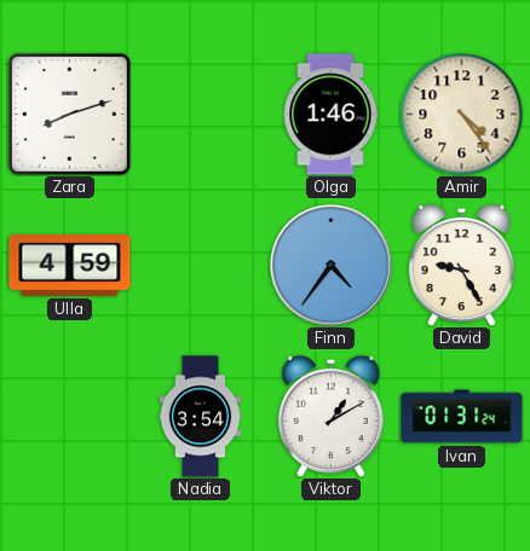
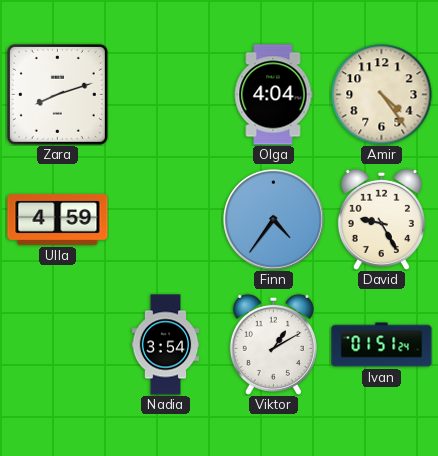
Olga: 1:46 -> 4:04 (273, 95)
Ivan: 01:31 -> 01:51 (382, 345)
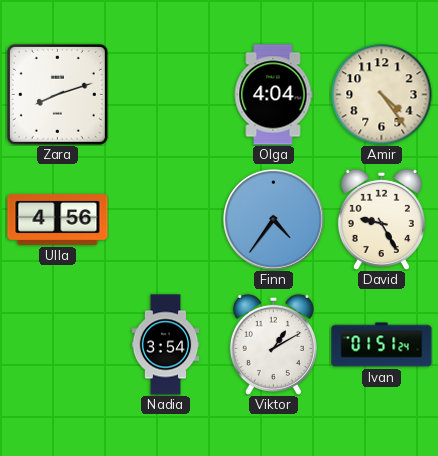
Ulla: 4:59 -> 4:56 (58, 219)
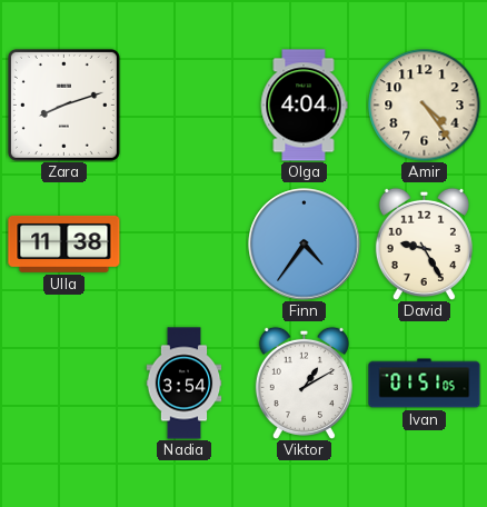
Ulla: 4:56 -> 11:38 (64, 243)
Ivan: 01:51:24 -> 01:51:05 (425, 384)
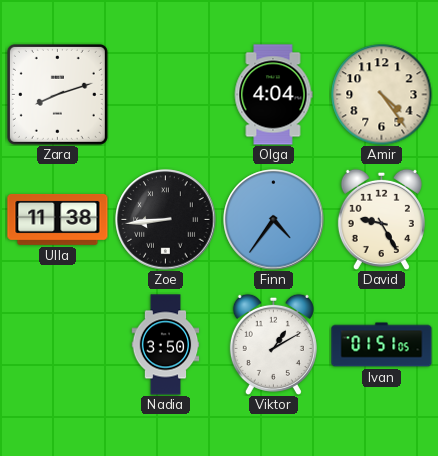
Zoe: none -> 8:44 (166, 220)
Nadia: 3:54 -> 3:50 (166, 345)
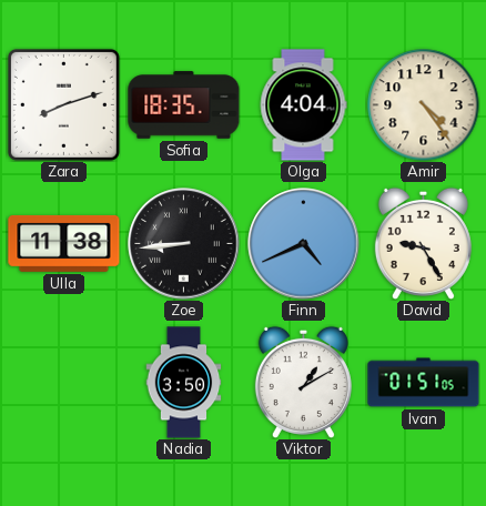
Sofia: none -> 18:35 (184, 105)
Finn: 4:36 -> 4:41 (304, 244)
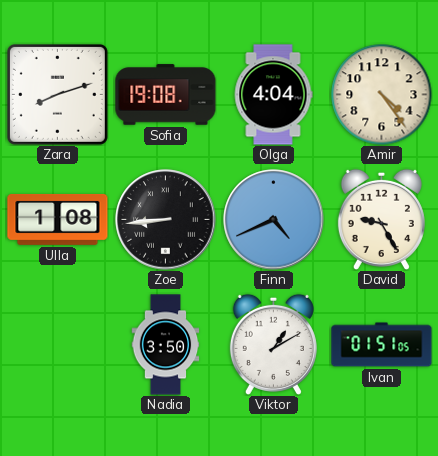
Sofia: 18:35 -> 19:08 (166, 95)
Ulla: 11:38 -> 1:08 (58, 219)
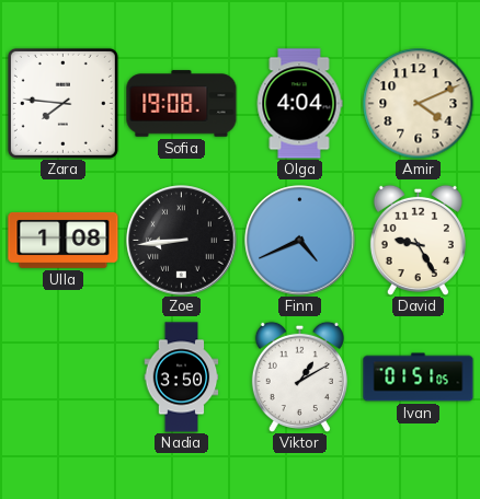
Zara: 8:12 -> 7:46 (62, 103)
Amir: 4:24 -> 4:11 (419, 104)
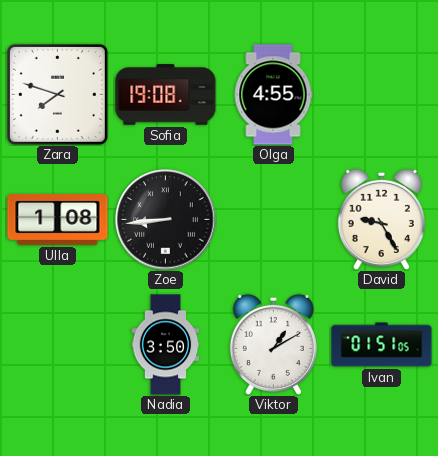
Zara: 7:46 -> 7:48 (57, 94)
Olga: 4:04 -> 4:55 (273, 95)
Amir: 4:11 -> none (419, 104)
Finn: 4:41 -> none (300, 241)
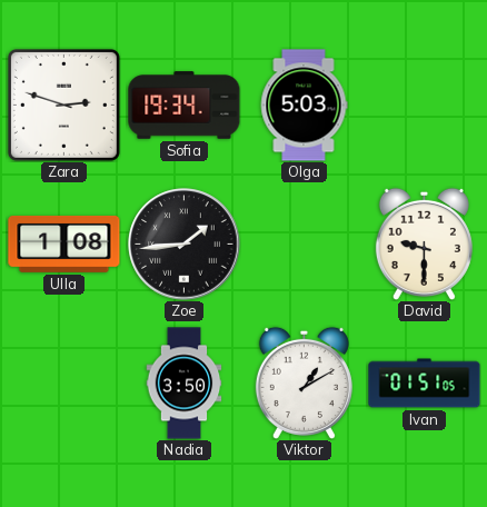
Zara: 7:48 -> 2:48 (63, 105)
Sofia: 19:08 -> 19:34 (185, 106)
Olga: 4:55 -> 5:03 (304, 106)
Zoe: 8:44 -> 1:44 (185, 245)
David: 9:25 -> 9:30 (424, 243)
